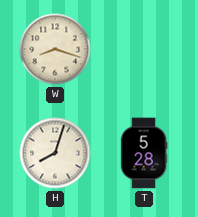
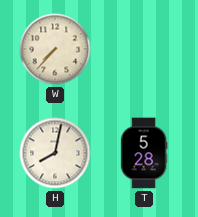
W: 8:18 -> 7:37 (55, 49)
H: 8:03 -> 8:02 (55, 153)
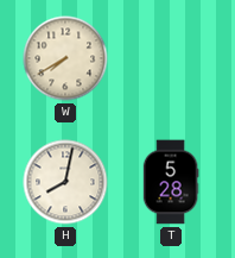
W: 7:37 -> 7:40 (65, 58)
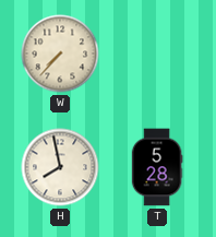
W: 7:40 -> 7:37 (60, 54)
H: 8:02 -> 7:58 (60, 167)
